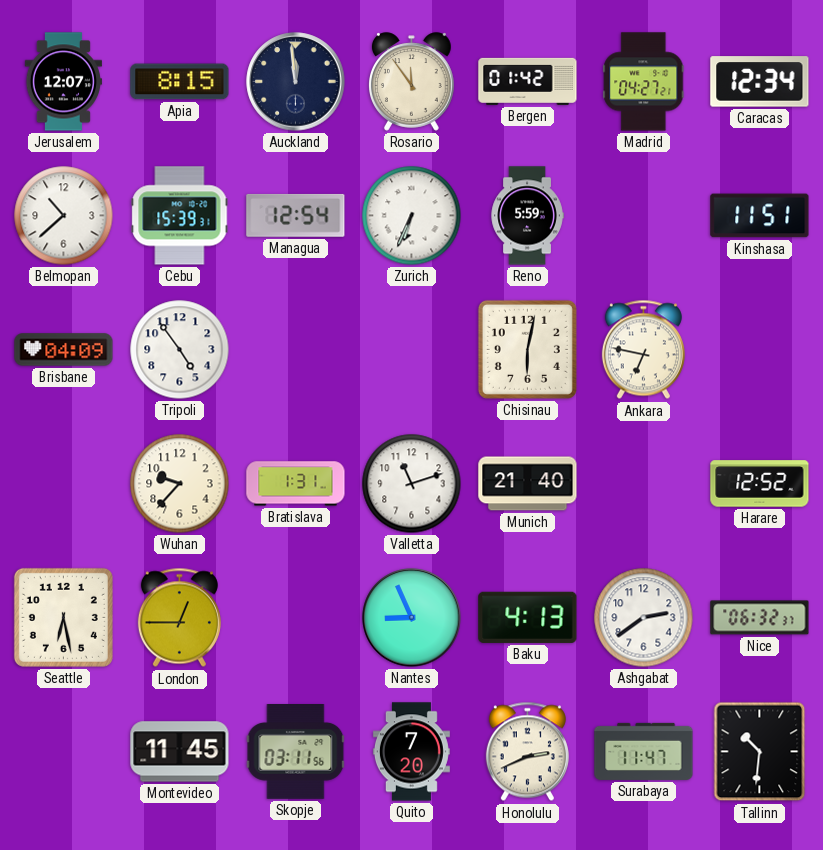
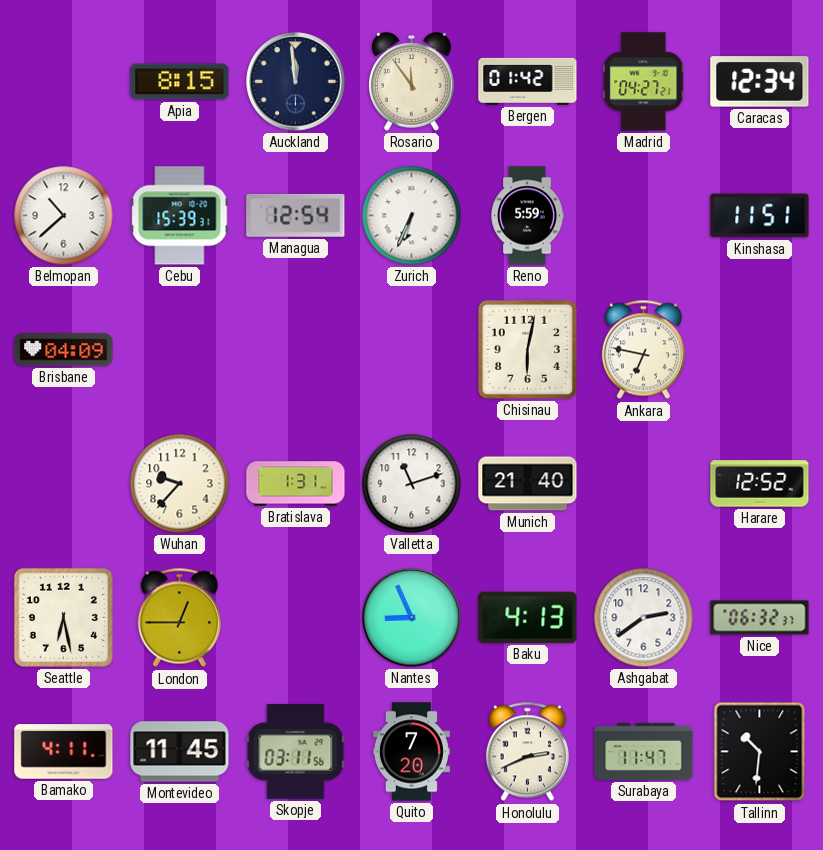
Jerusalem: 12:07 -> none (63, 82)
Tripoli: 4:54 -> none (180, 350)
Bamako: none -> 4:11 (64, 752)
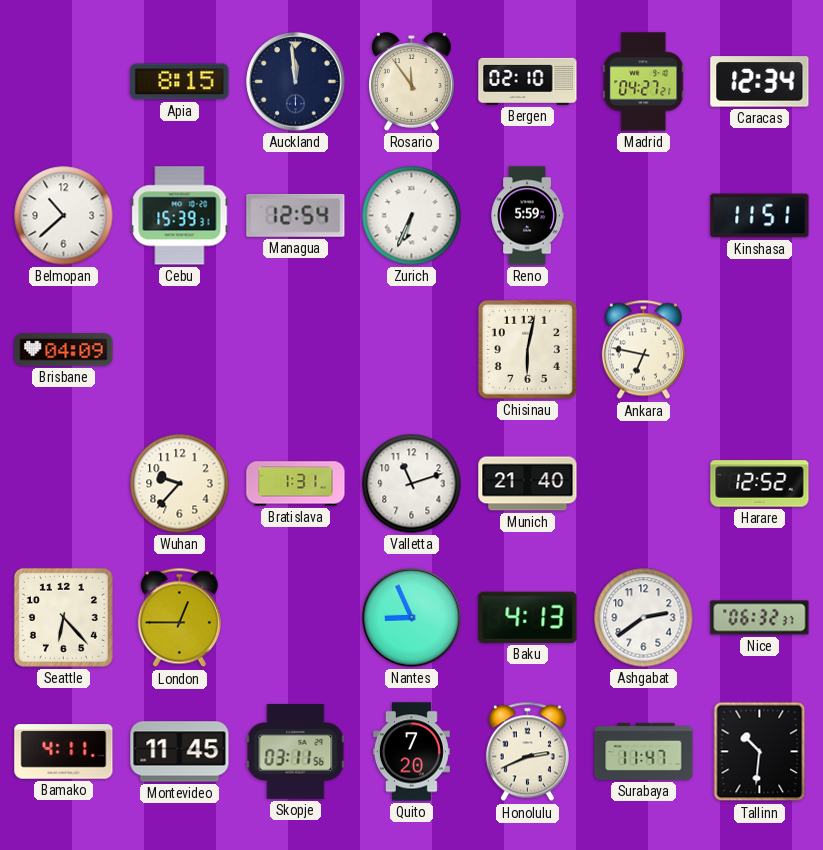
Bergen: 01:42 -> 02:10 (528, 81)
Seattle: 6:28 -> 6:23 (63, 617)
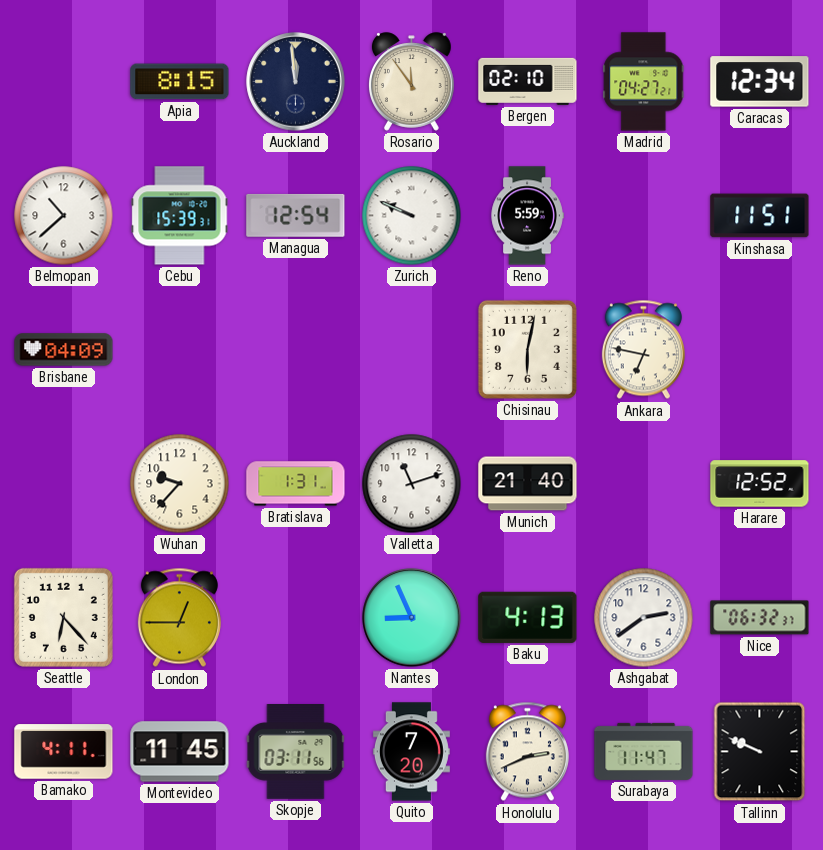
Zurich: 6:34 -> 9:49 (412, 216)
Tallinn: 10:31 -> 9:49 (760, 752)
